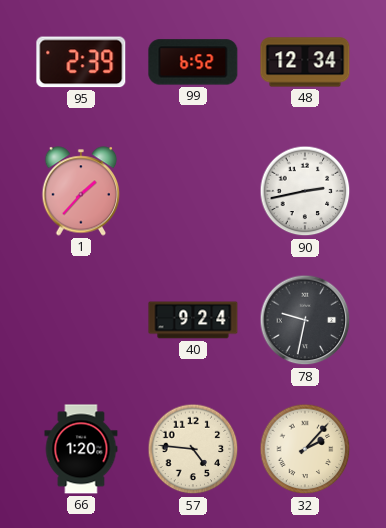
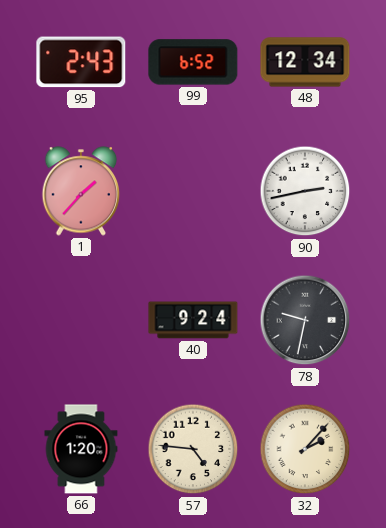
95: 2:39 -> 2:43 (81, 62)
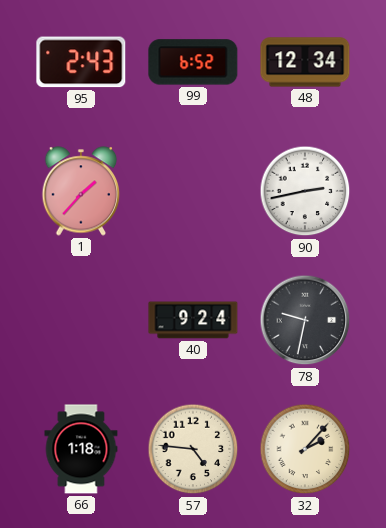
66: 1:20 -> 1:18 (81, 449)
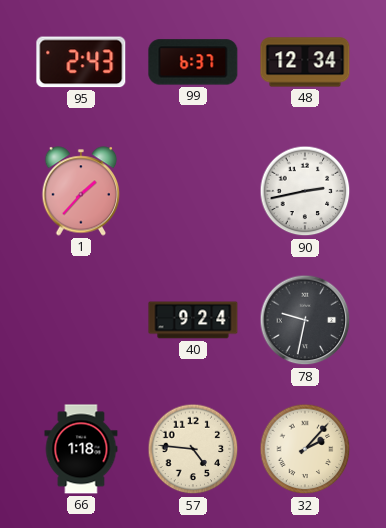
99: 6:52 -> 6:37 (193, 62)
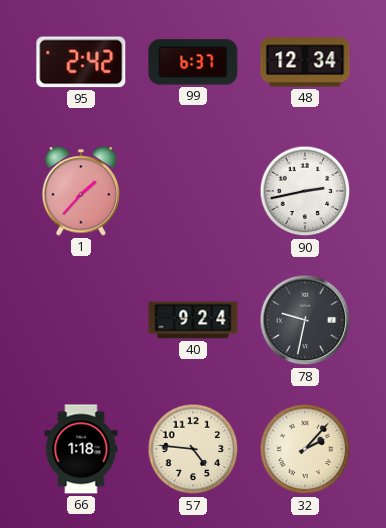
95: 2:43 -> 2:42 (81, 62)
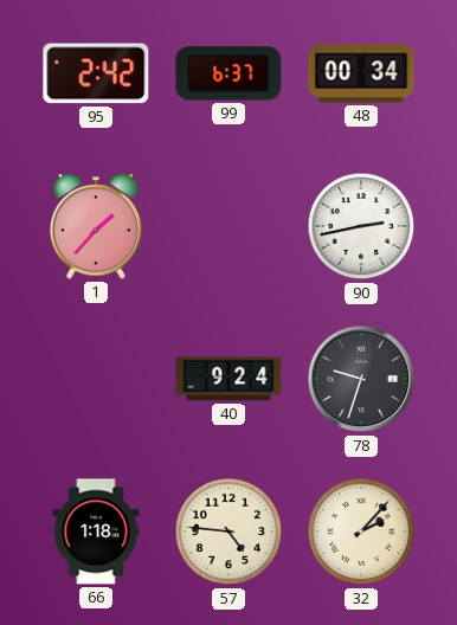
48: 12:34 -> 00:34 (361, 73)
78: 9:32 -> 9:33 (361, 379)
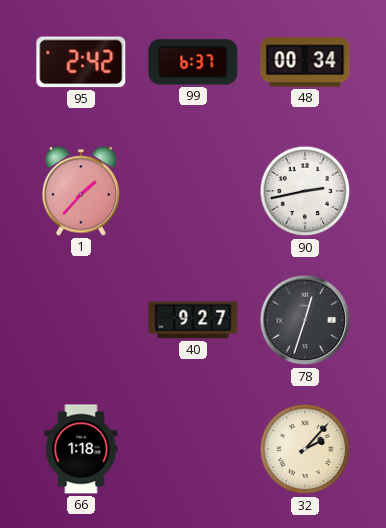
40: 9:24 -> 9:27 (193, 320)
78: 9:33 -> 12:33 (305, 320)
57: 4:46 -> none (228, 531)
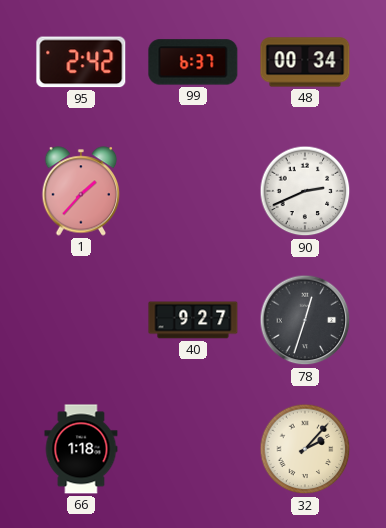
90: 2:43 -> 2:41 (305, 191)
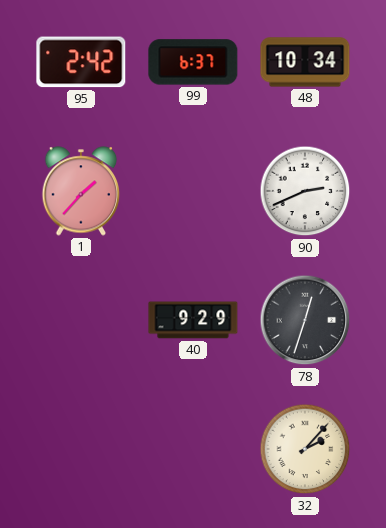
48: 00:34 -> 10:34 (305, 62)
40: 9:27 -> 9:29 (193, 320)
66: 1:18 -> none (81, 449)
